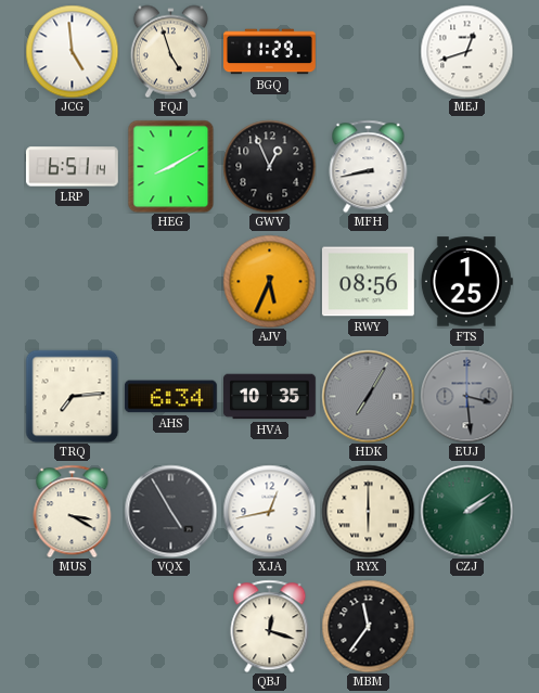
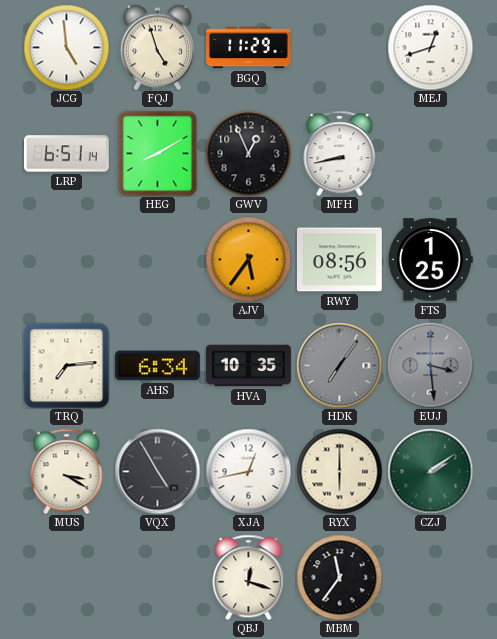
AJV: 5:34 -> 5:36 (248, 259)
HDK: 7:05 -> 7:06 (339, 365)
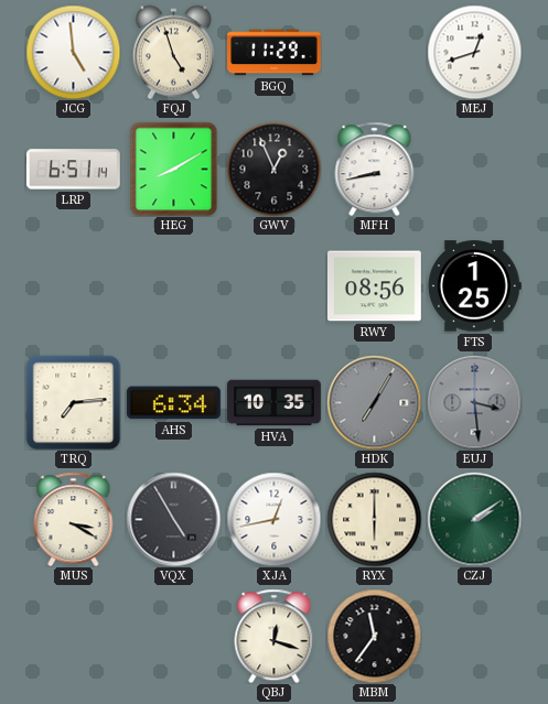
AJV: 5:36 -> none (248, 259)
HDK: 7:06 -> 7:05 (374, 402)
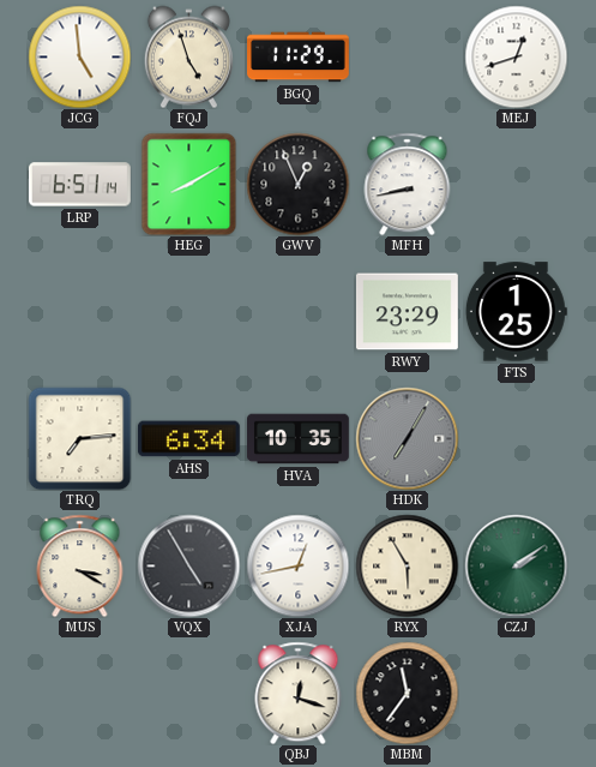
RWY: 08:56 -> 23:29 (407, 312)
EUJ: 3:29 -> none (474, 402)
RYX: 6:00 -> 5:55 (407, 565)
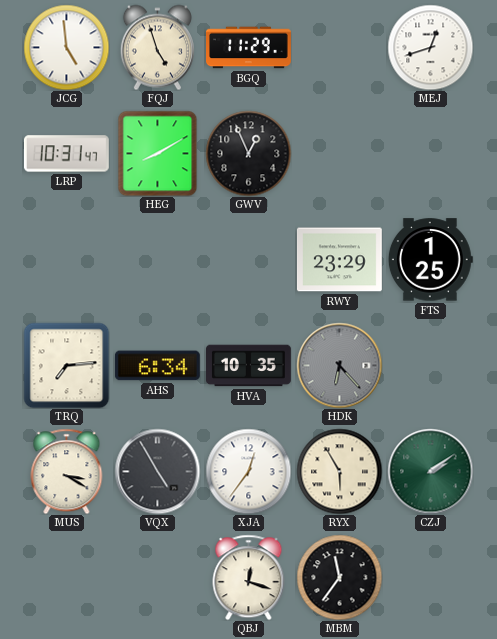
LRP: 6:51 -> 10:31 (66, 154)
MFH: 8:43 -> none (408, 184)
HDK: 7:05 -> 6:23 (339, 365)
XJA: 12:43 -> 12:36 (248, 471)
